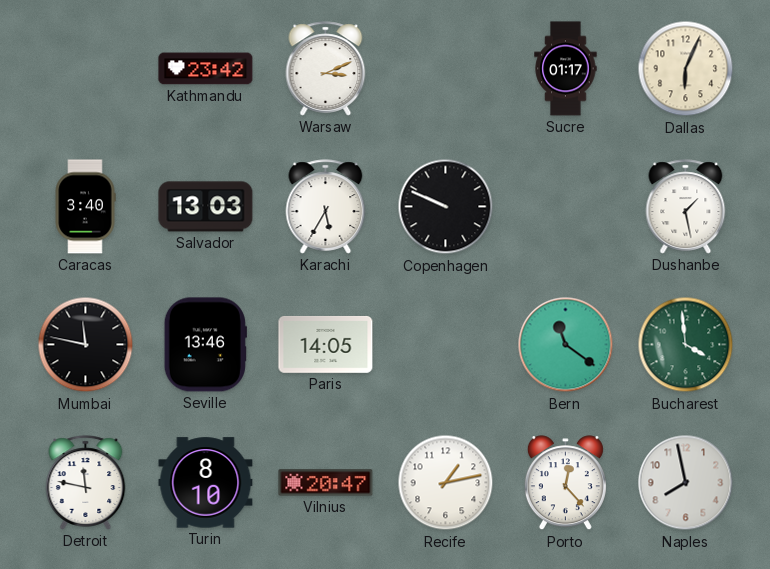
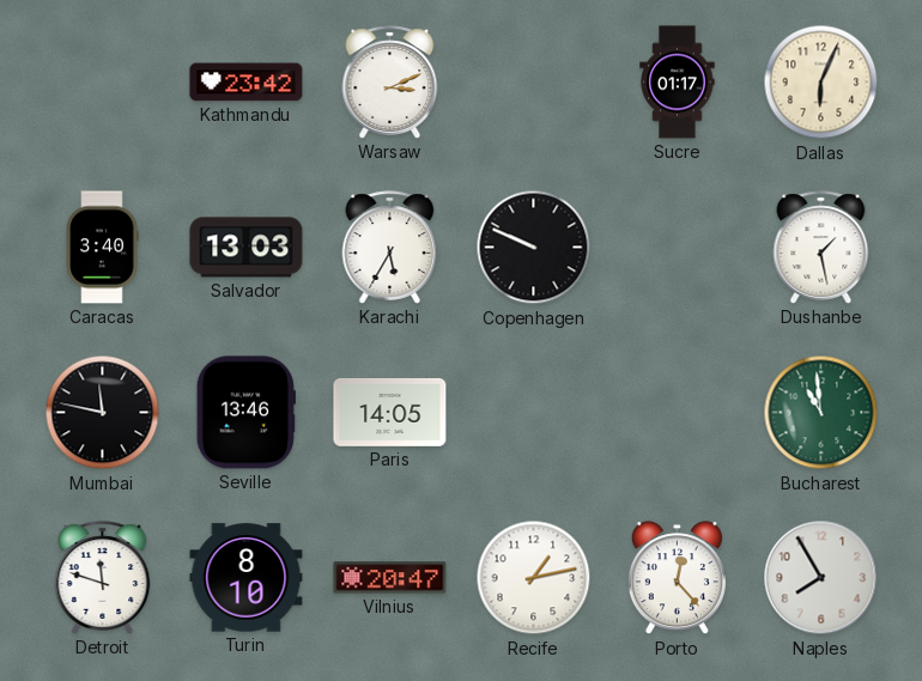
Bern: 11:21 -> none (566, 345)
Bucharest: 3:59 -> 10:59 (821, 413)
Detroit: 11:47 -> 11:48 (103, 578)
Naples: 7:58 -> 7:55 (821, 578)
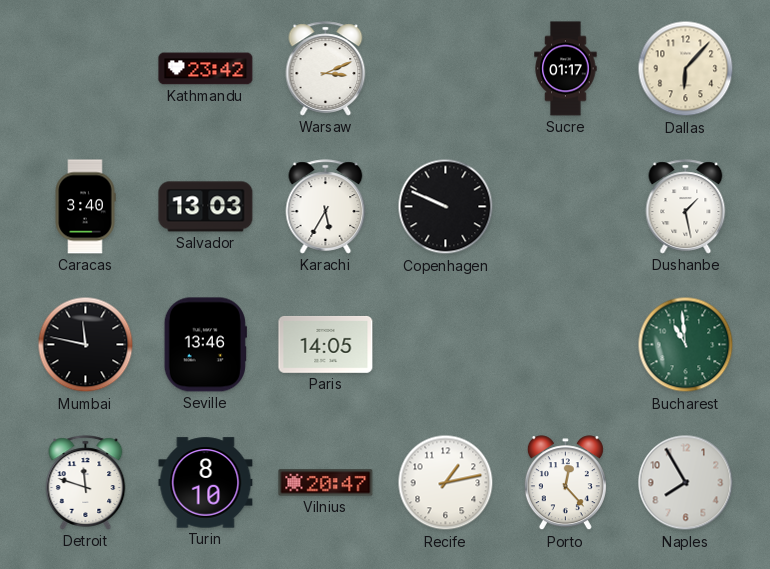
Dallas: 6:04 -> 6:07 (686, 69)
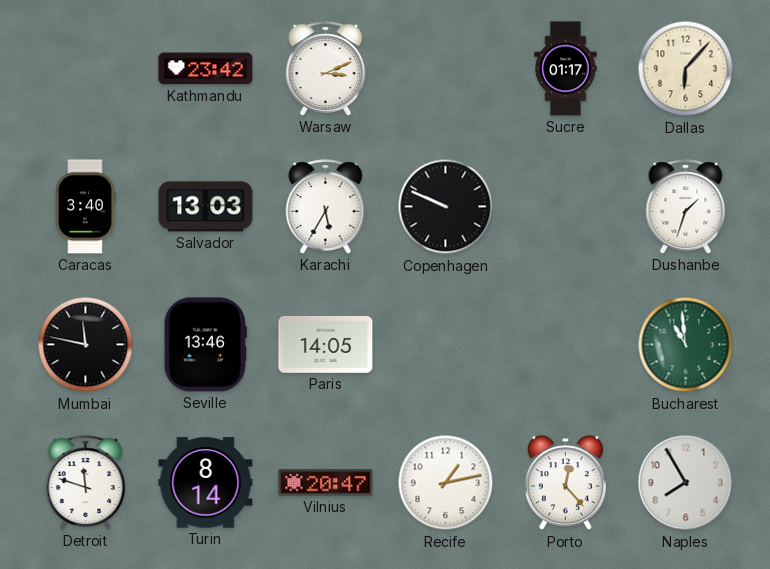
Dushanbe: 1:28 -> 1:33 (686, 207)
Turin: 8:10 -> 8:14 (206, 483)
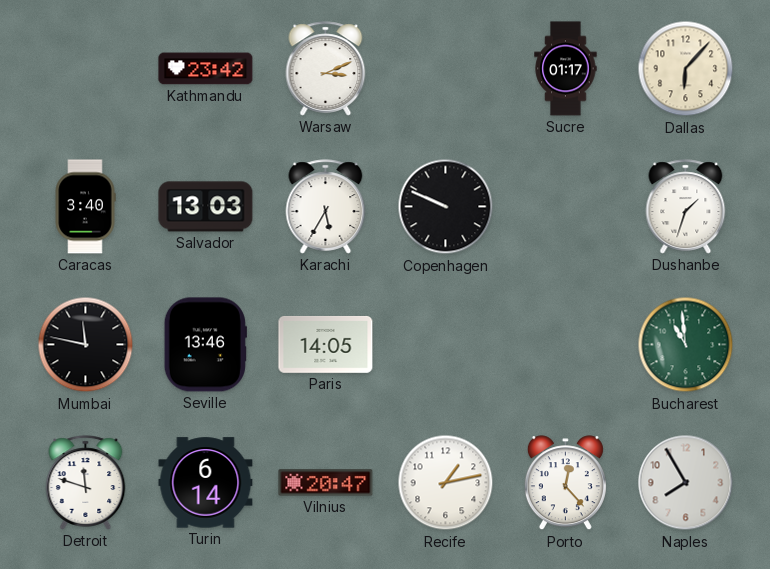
Turin: 8:14 -> 6:14 (206, 483)
